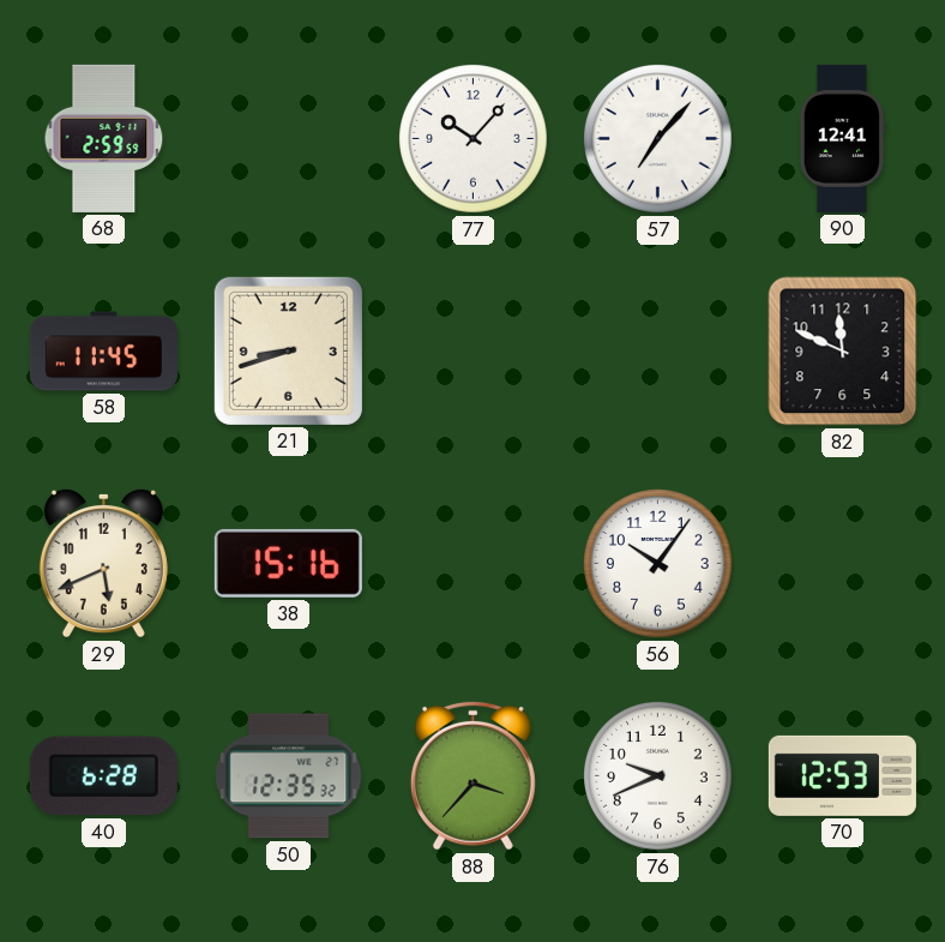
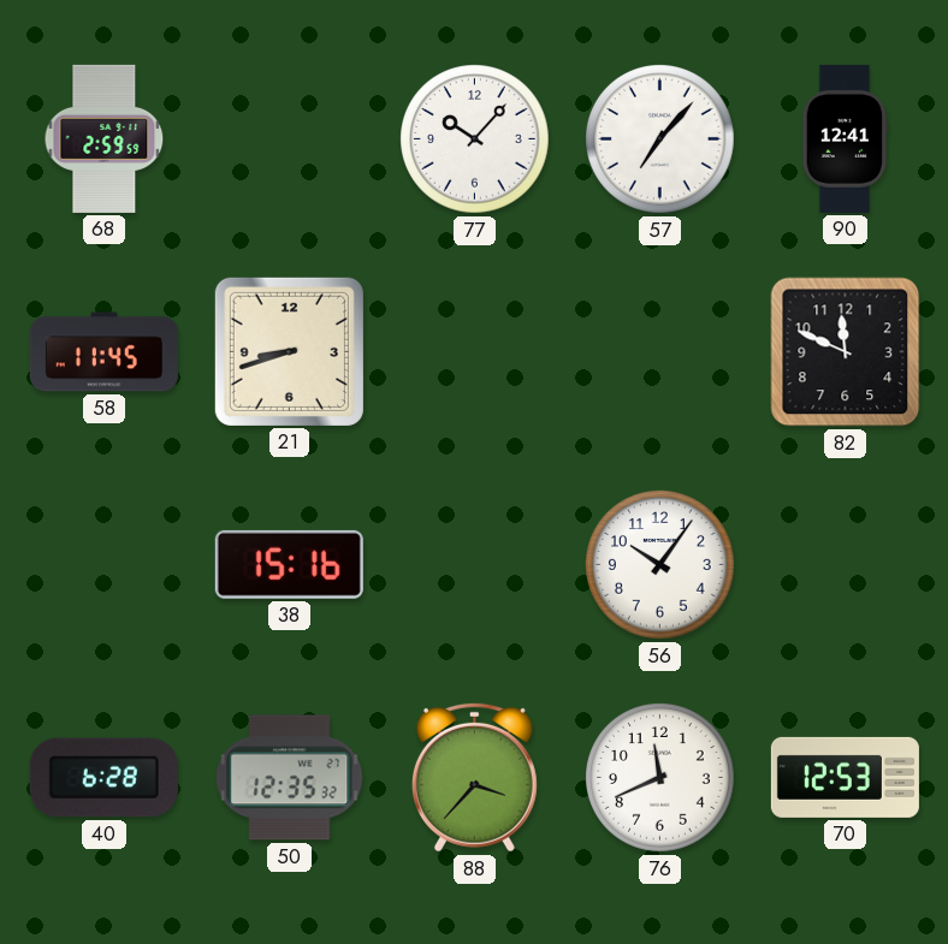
29: 5:41 -> none (103, 563)
76: 9:41 -> 11:41 (660, 778)
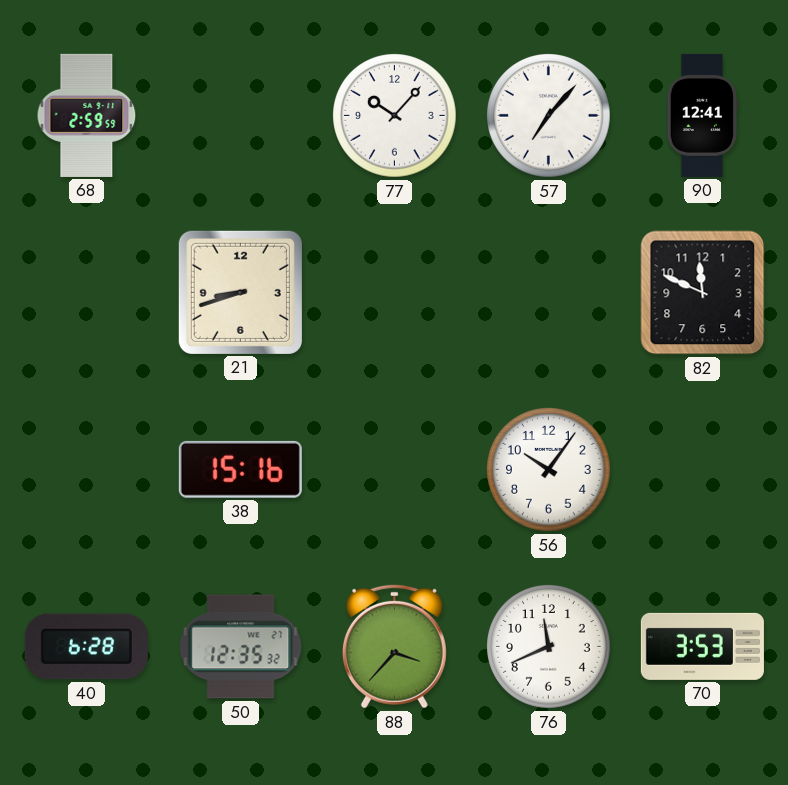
58: 11:45 -> none (103, 352)
70: 12:53 -> 3:53 (702, 646)
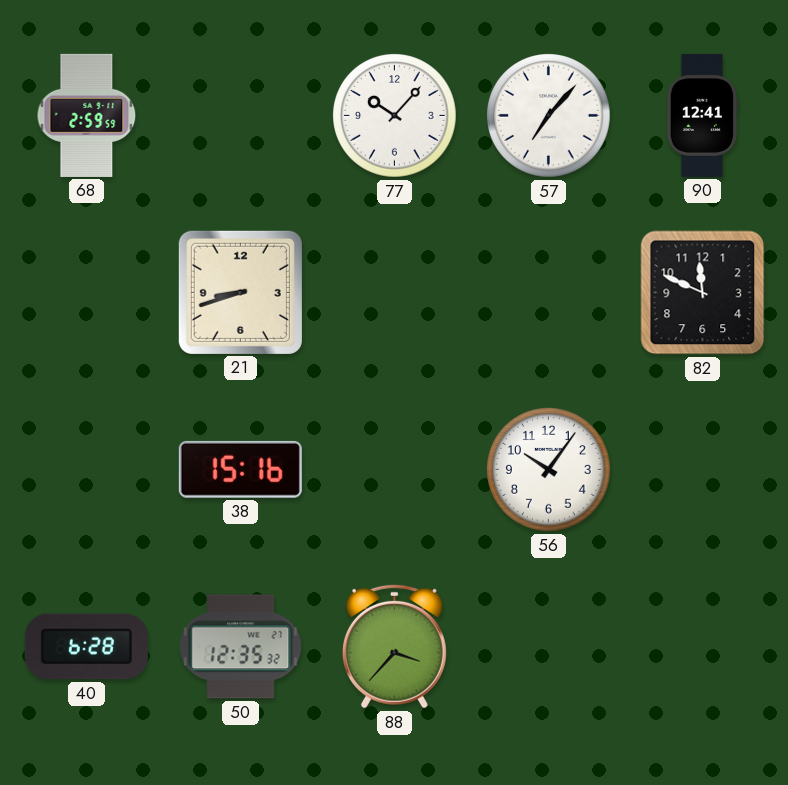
76: 11:41 -> none (549, 647)
70: 3:53 -> none (702, 646)
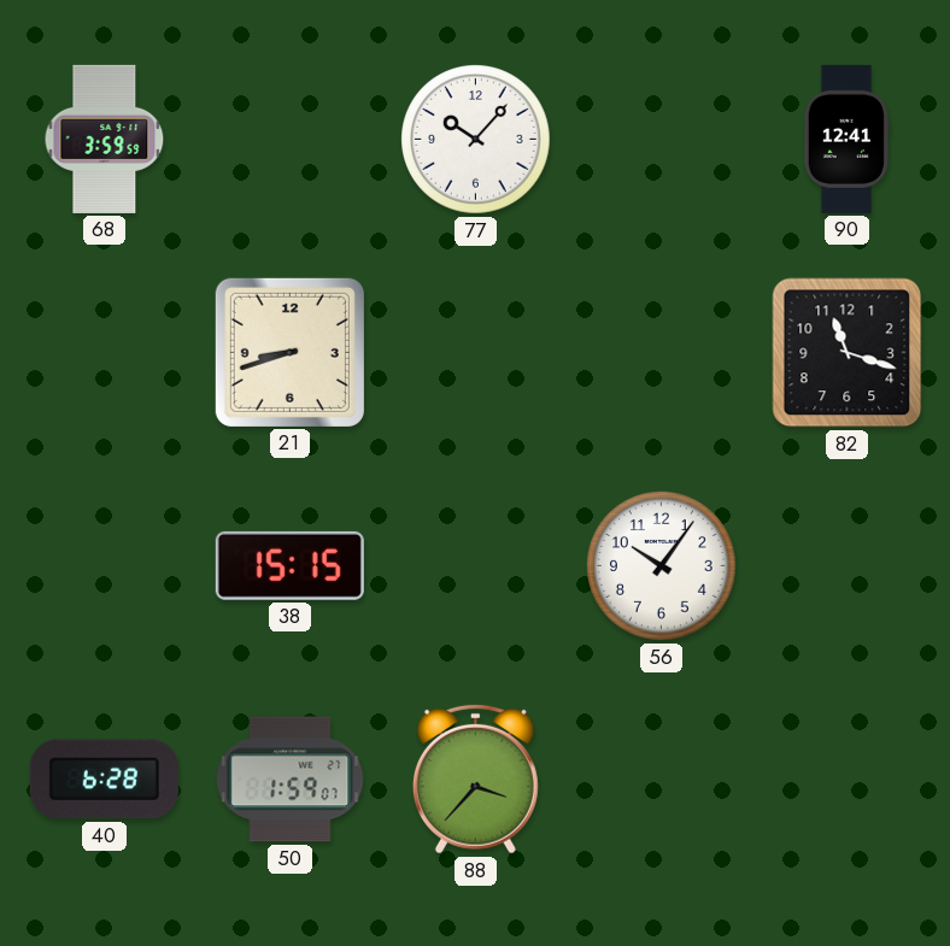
68: 2:59 -> 3:59 (105, 139)
57: 7:07 -> none (549, 116)
82: 11:49 -> 11:18 (848, 353)
38: 15:16 -> 15:15 (289, 565)
50: 12:35 -> 1:59 (291, 780)
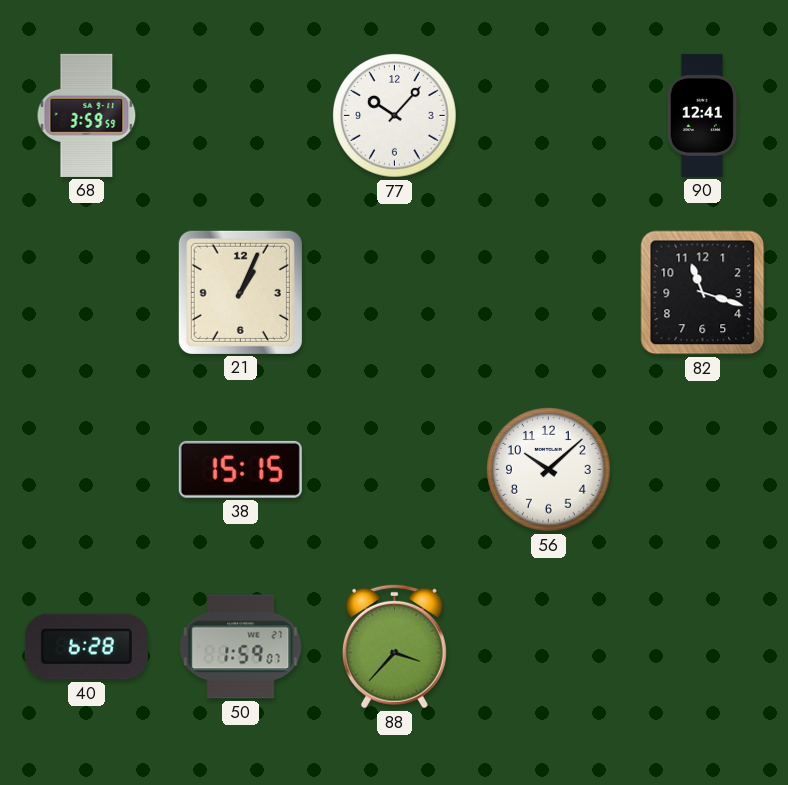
21: 8:42 -> 1:04 (240, 292)
56: 10:06 -> 10:08 (549, 470)
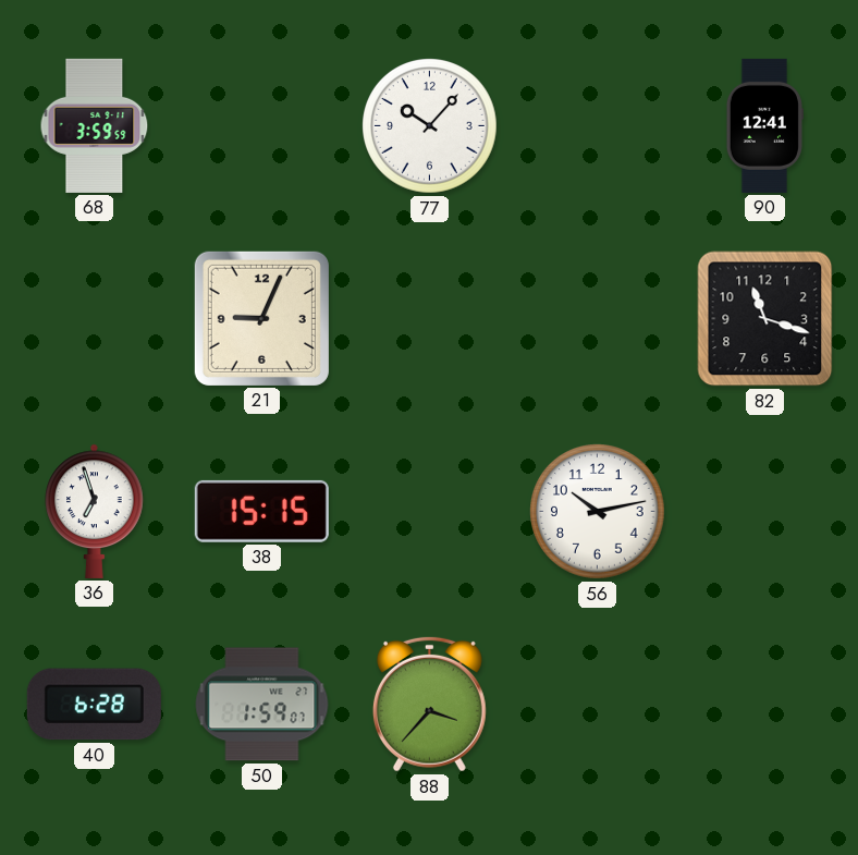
21: 1:04 -> 9:04 (261, 318)
36: none -> 6:57 (95, 511)
56: 10:08 -> 10:13 (598, 512)
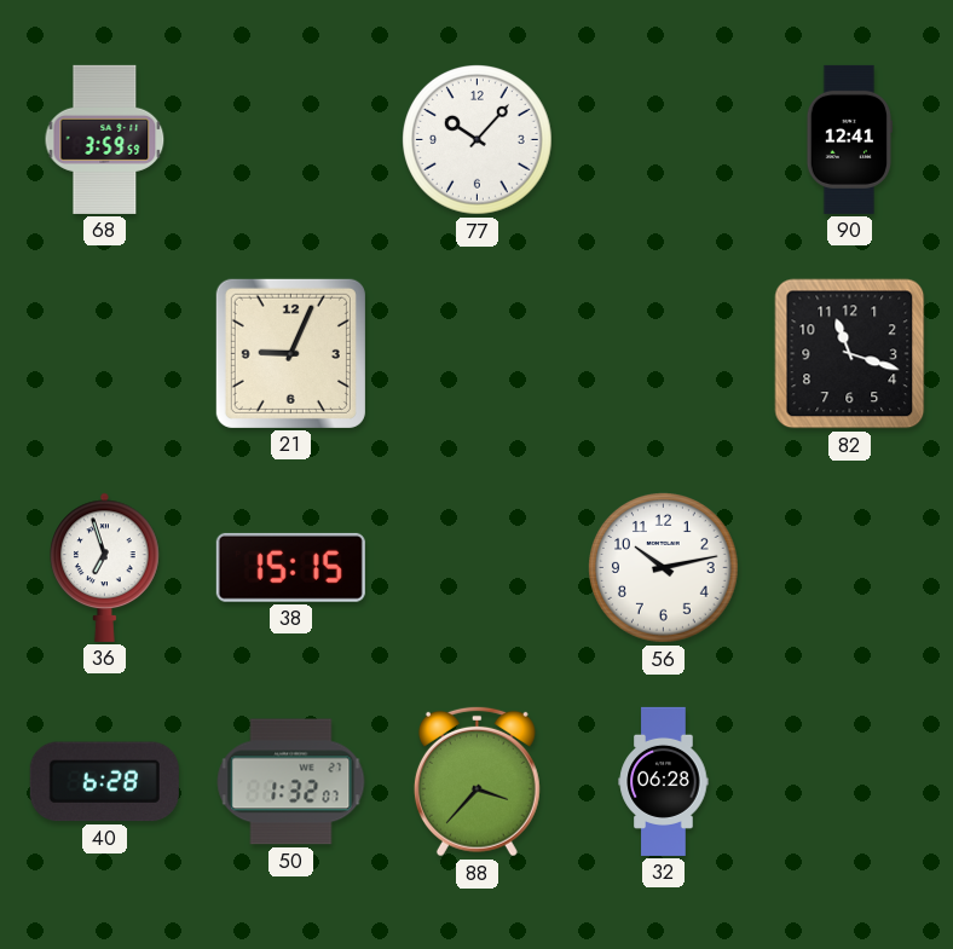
50: 1:59 -> 1:32 (291, 782)
32: none -> 06:28 (664, 781)
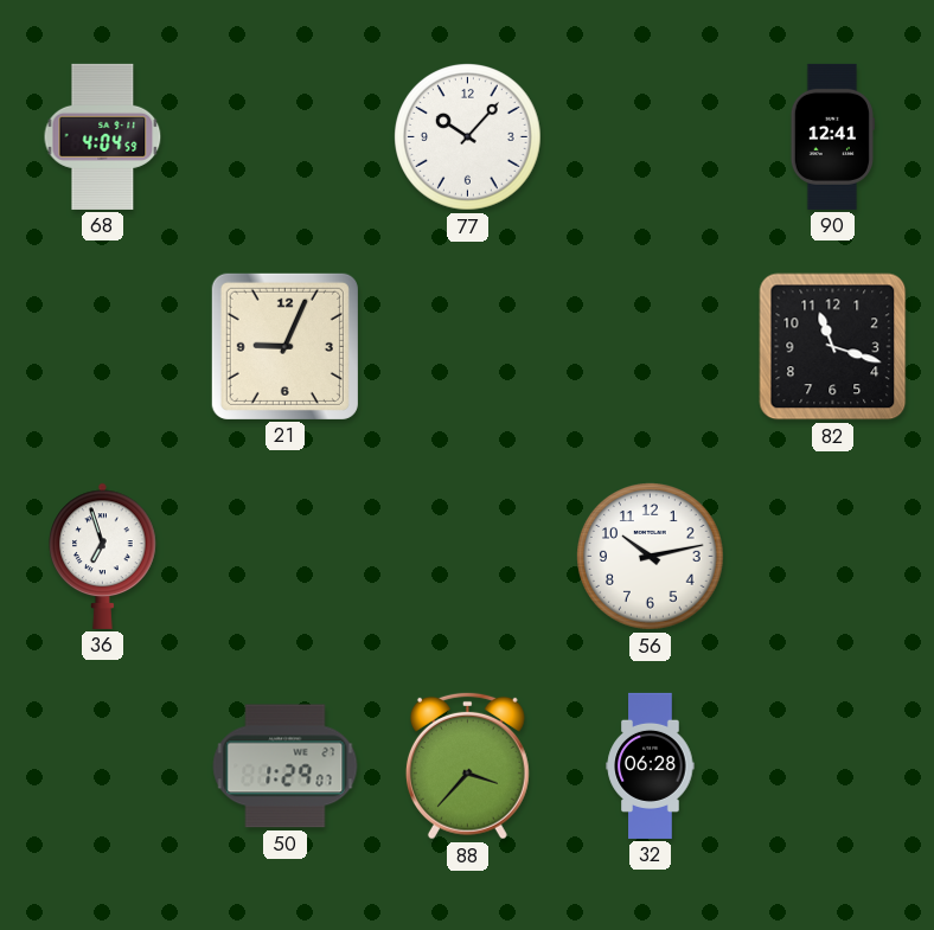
68: 3:59 -> 4:04 (103, 136)
38: 15:15 -> none (290, 567)
40: 6:28 -> none (104, 782)
50: 1:32 -> 1:29 (286, 767)
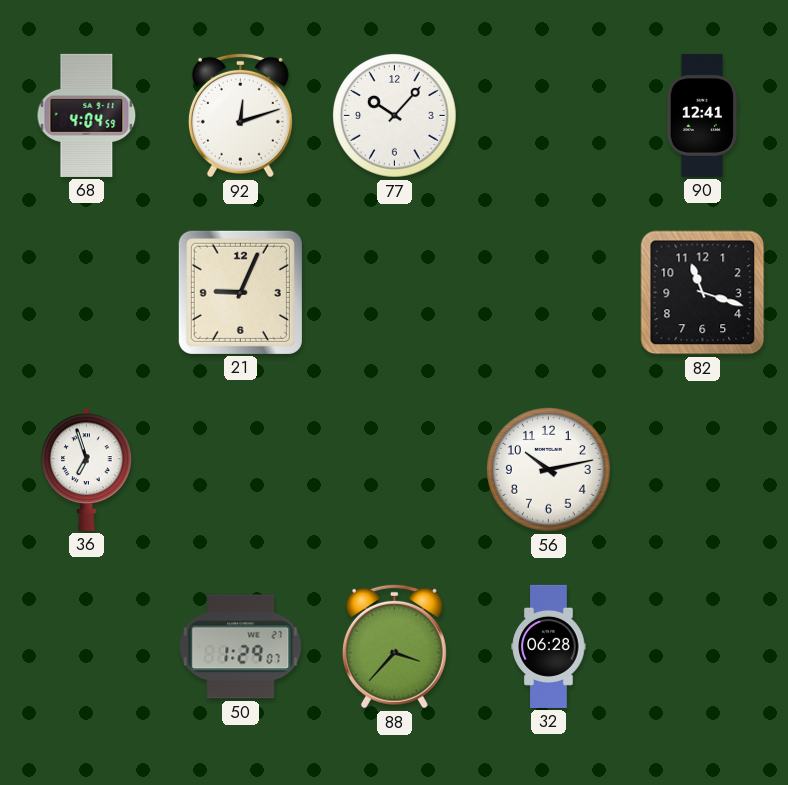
92: none -> 12:12 (240, 115)
